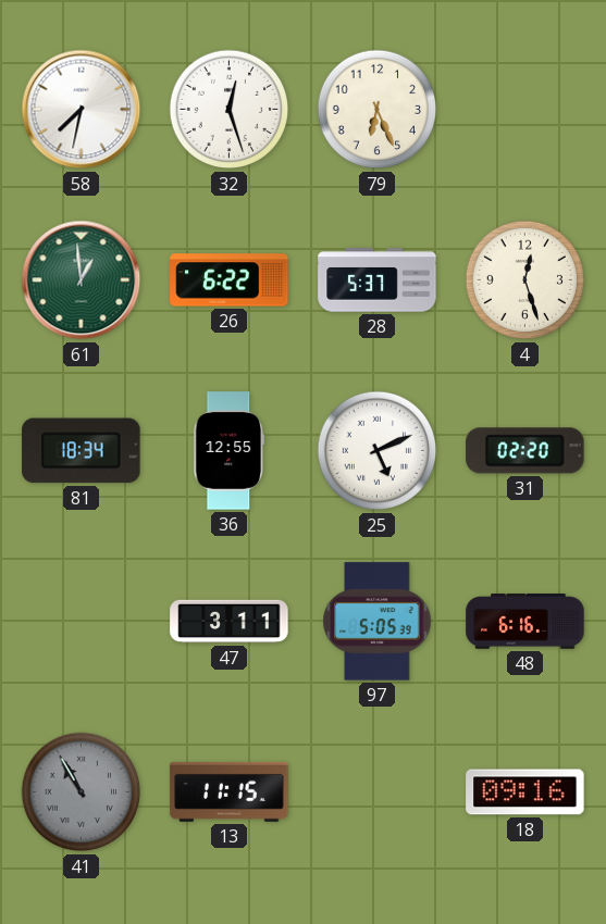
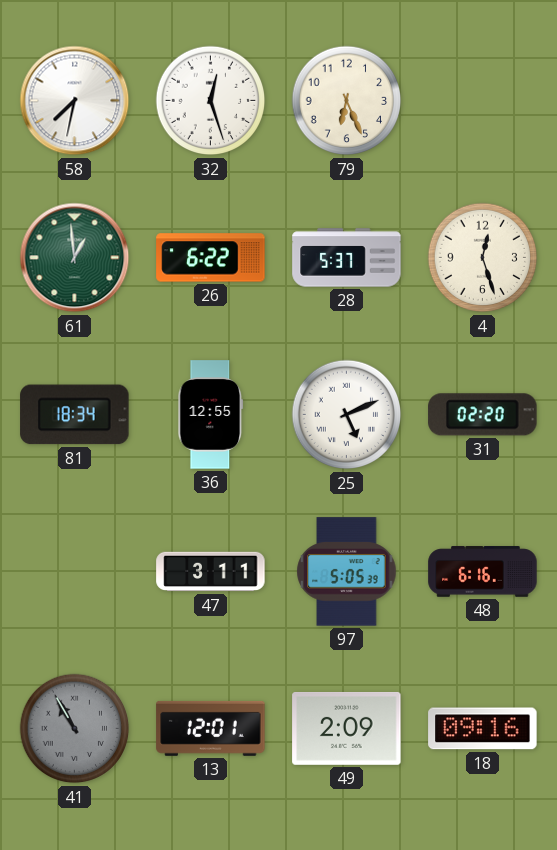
13: 11:15 -> 12:01 (211, 728)
49: none -> 2:09 (347, 728)
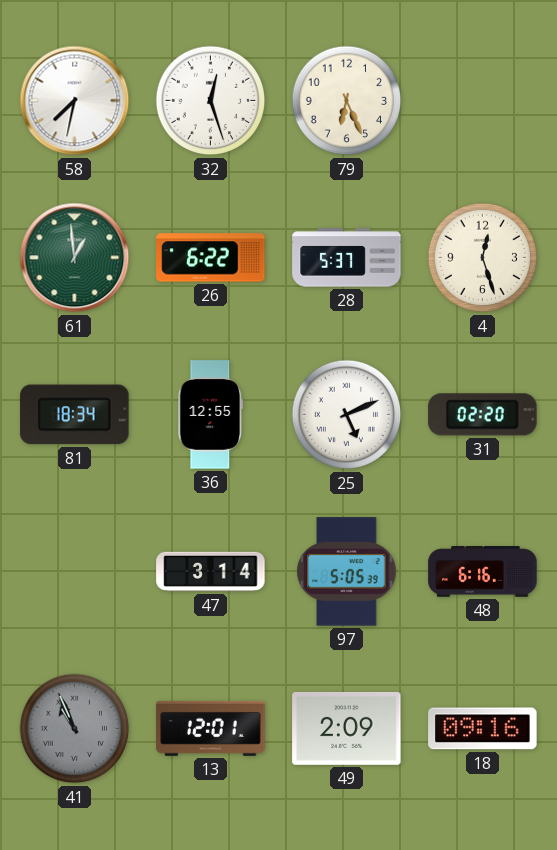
47: 3:11 -> 3:14 (211, 572)
41: 10:55 -> 10:56 (75, 729)
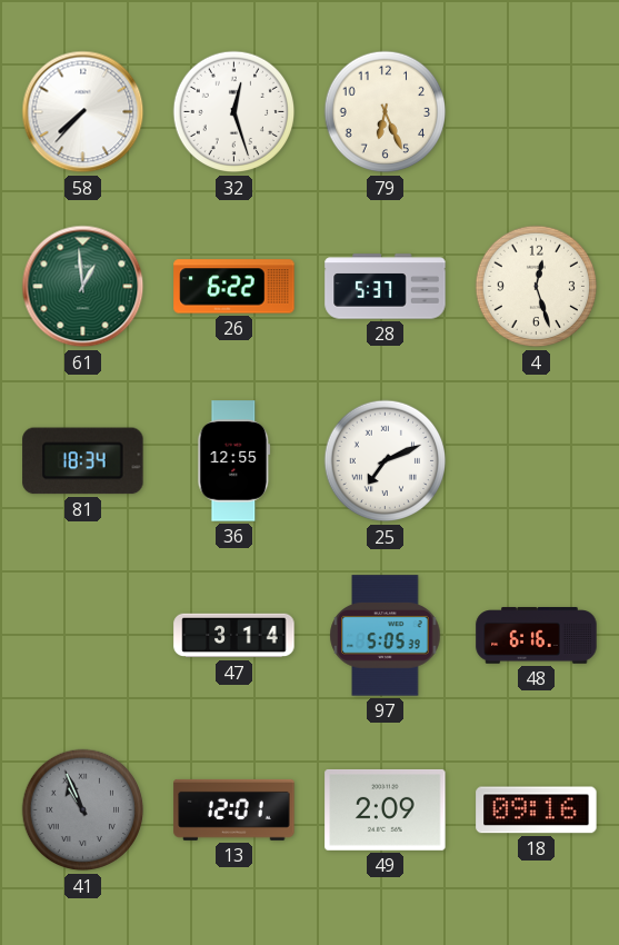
58: 7:32 -> 7:37 (83, 112)
25: 5:11 -> 7:11 (386, 461)
31: 02:20 -> none (483, 415)
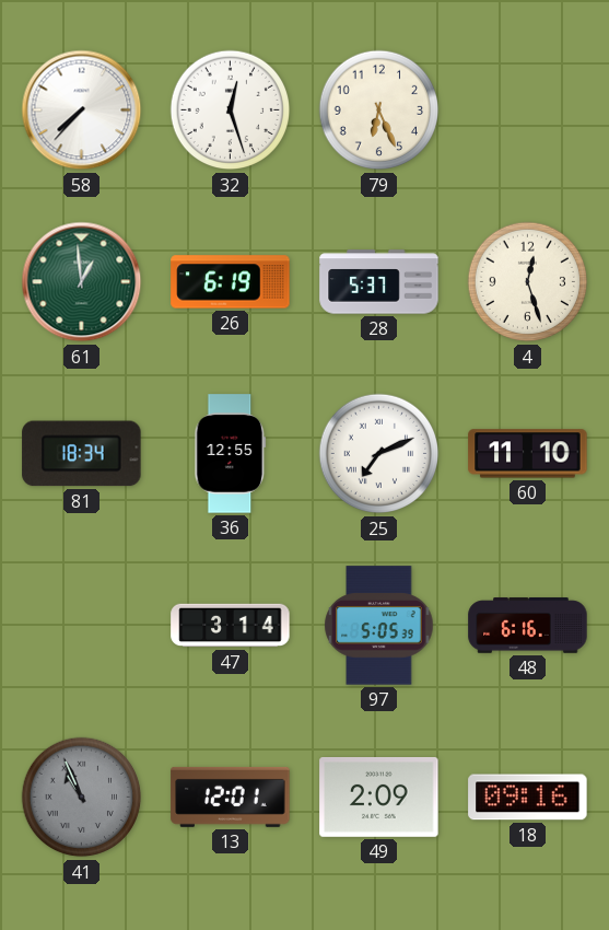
26: 6:22 -> 6:19 (231, 282)
60: none -> 11:10 (528, 454)
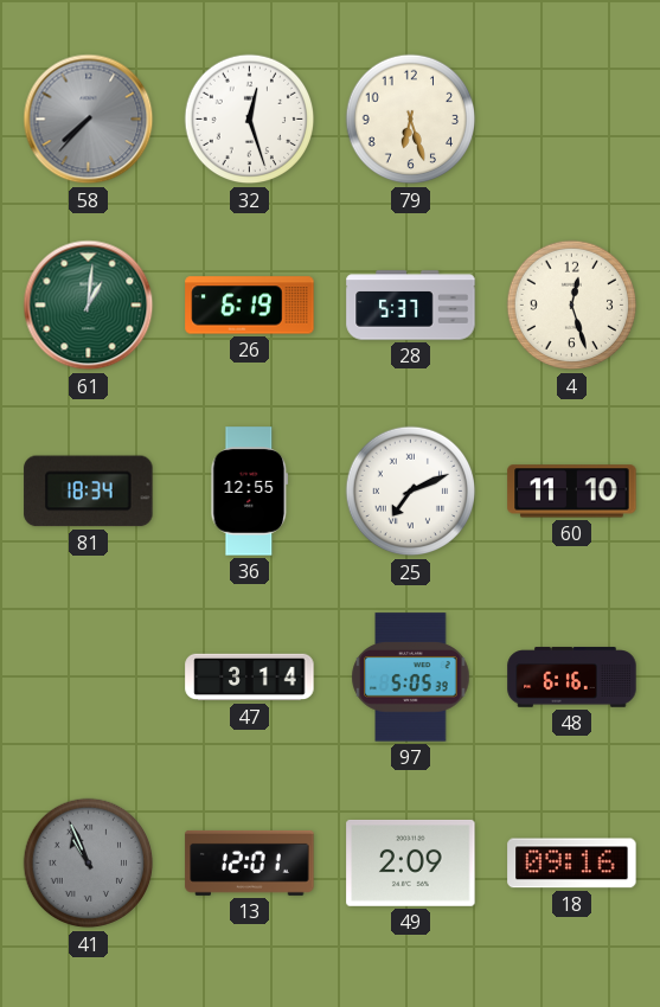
58 dial: white -> grey (89, 120)
79: 6:26 -> 6:27 (411, 120)
61: 12:59 -> 1:01 (89, 306)
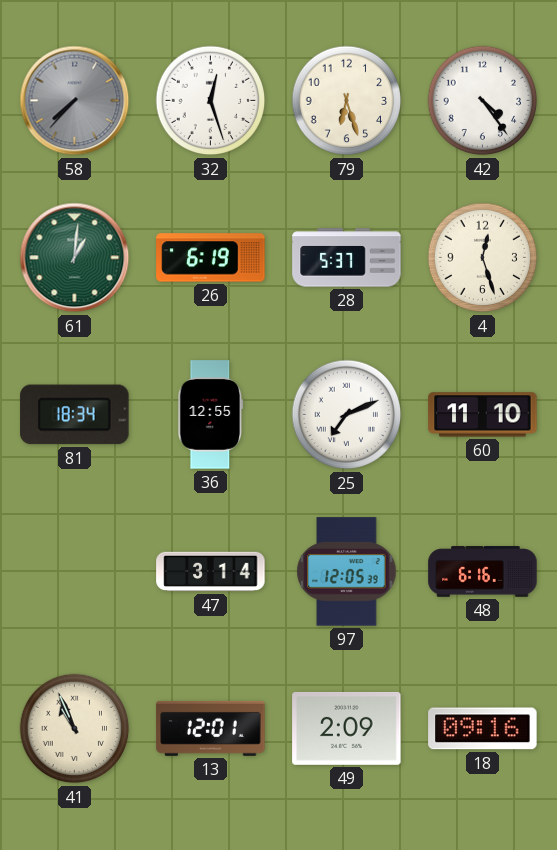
42: none -> 4:24 (483, 101)
97: 5:05 -> 12:05 (347, 572)
41 dial: grey -> cream (75, 729)
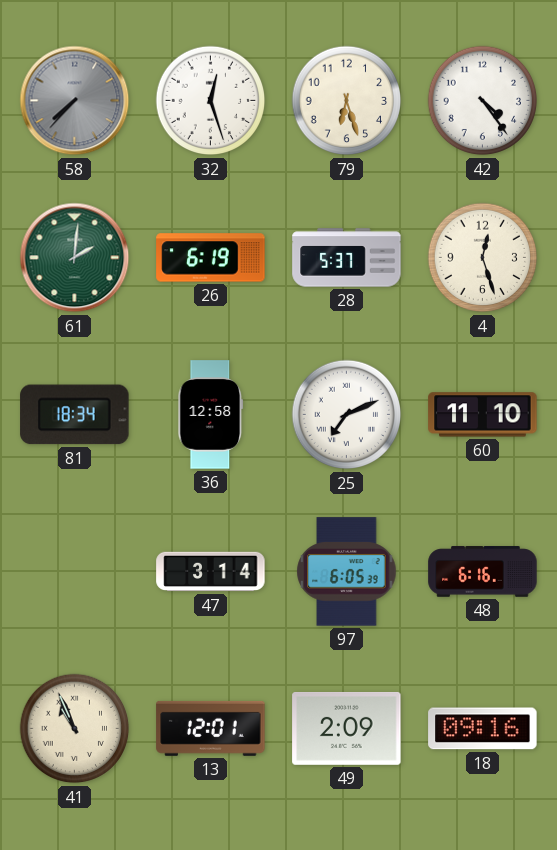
61: 1:01 -> 2:01 (75, 258)
36: 12:55 -> 12:58 (211, 415)
97: 12:05 -> 6:05 (347, 572)
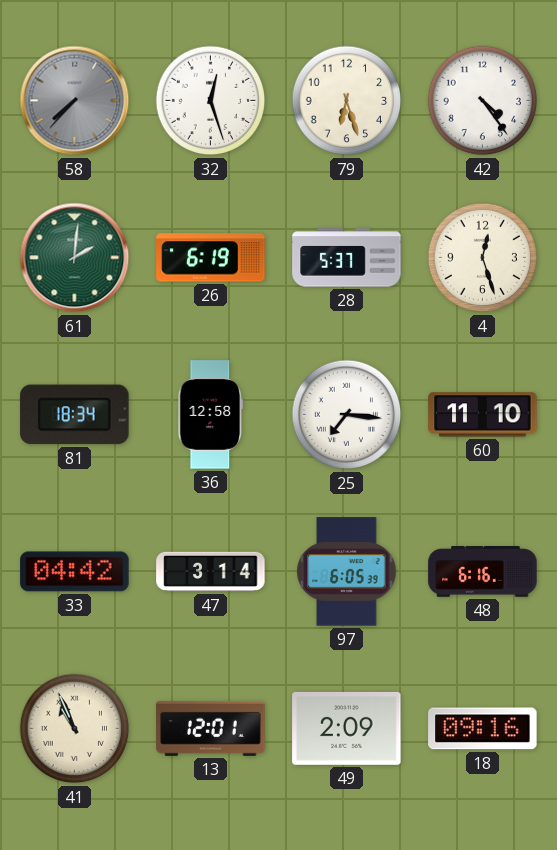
25: 7:11 -> 7:16 (347, 415)
33: none -> 04:42 (75, 572)
